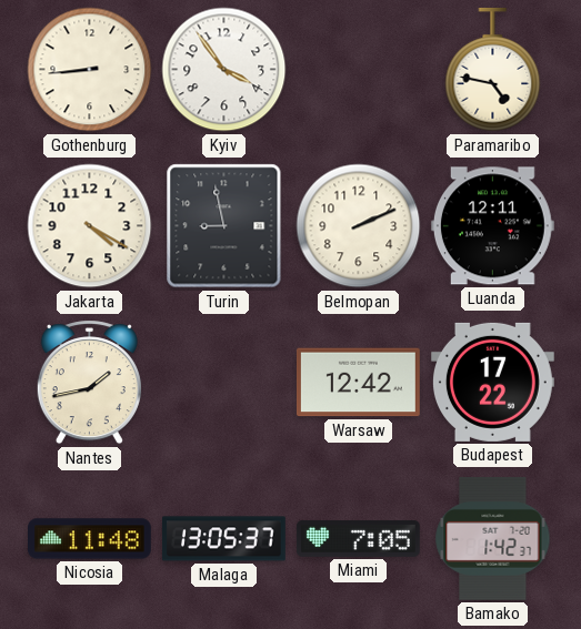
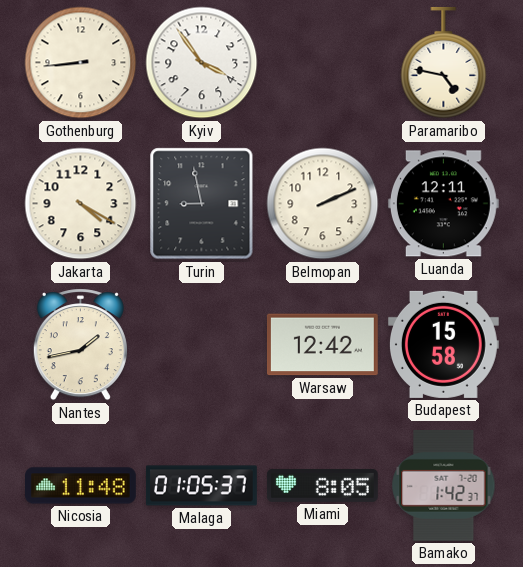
Budapest: 17:22 -> 15:58 (443, 344)
Malaga: 13:05 -> 01:05 (201, 486)
Miami: 7:05 -> 8:05 (322, 485)
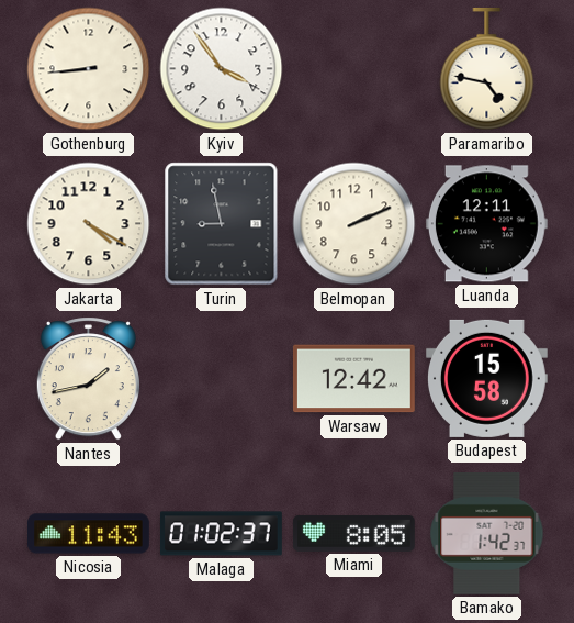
Nicosia: 11:48 -> 11:43 (89, 534)
Malaga: 01:05 -> 01:02 (221, 534)
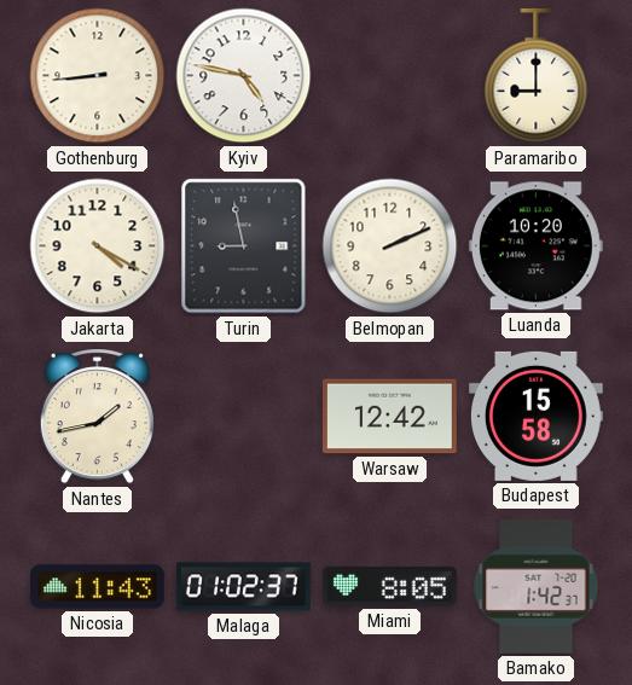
Kyiv: 3:54 -> 4:47 (244, 76)
Paramaribo: 4:47 -> 9:00 (537, 76)
Luanda: 12:11 -> 10:20 (535, 246)
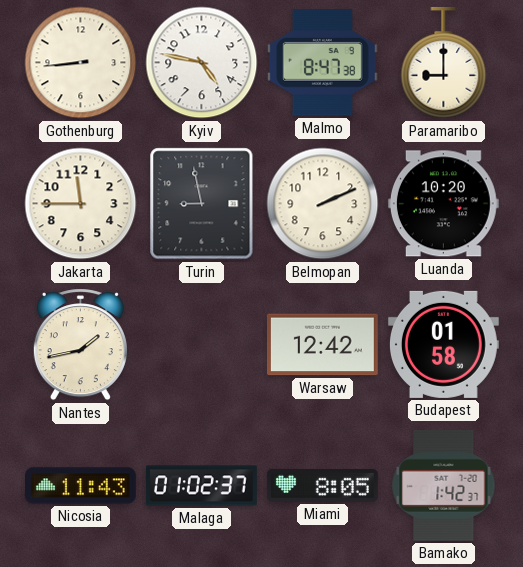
Malmo: none -> 8:47 (322, 63)
Jakarta: 4:20 -> 11:45 (81, 204)
Budapest: 15:58 -> 01:58 (443, 344)
